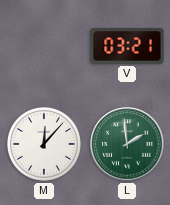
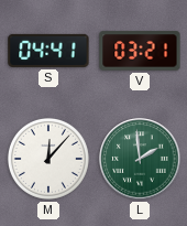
S: none -> 04:41 (48, 51)
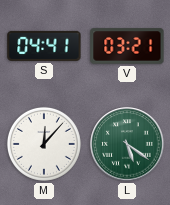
L: 1:59 -> 5:21 (127, 144)
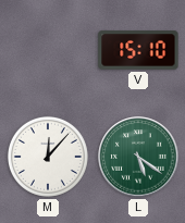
S: 04:41 -> none (44, 46)
V: 03:21 -> 15:10 (138, 50)
